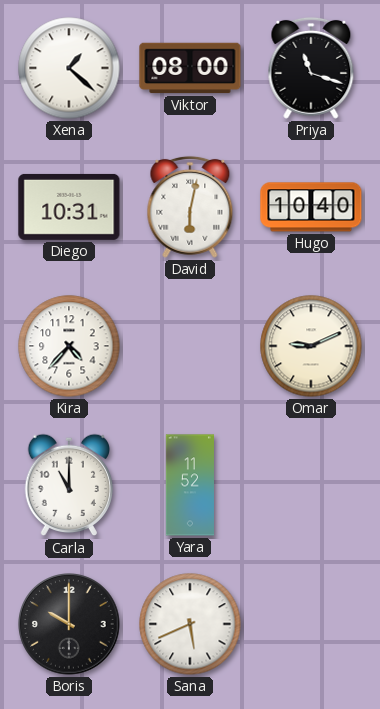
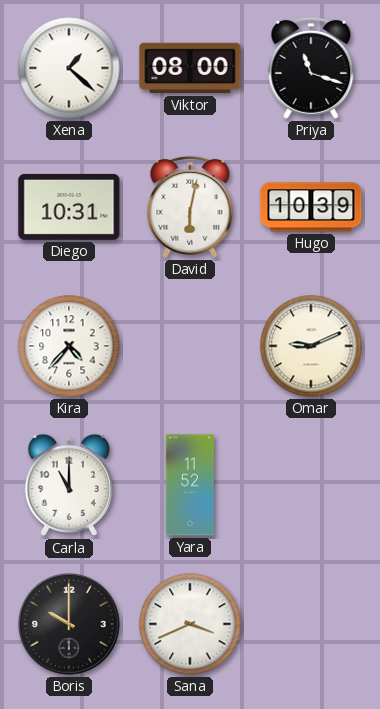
Hugo: 10:40 -> 10:39 (311, 207)
Sana: 5:41 -> 3:41 (190, 624)
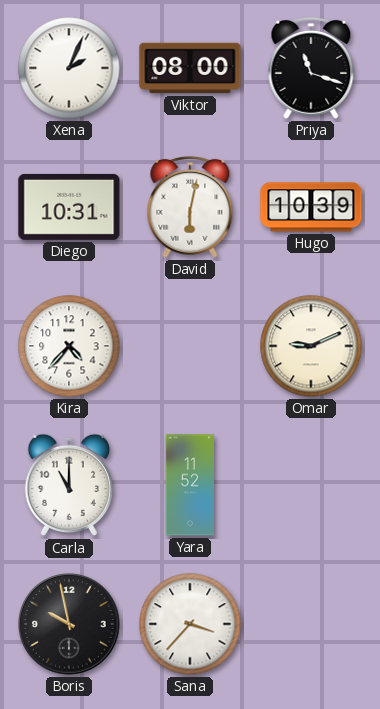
Xena: 1:22 -> 2:04 (69, 68)
Boris: 10:00 -> 9:58 (69, 624)
Sana: 3:41 -> 3:37 (190, 624)
